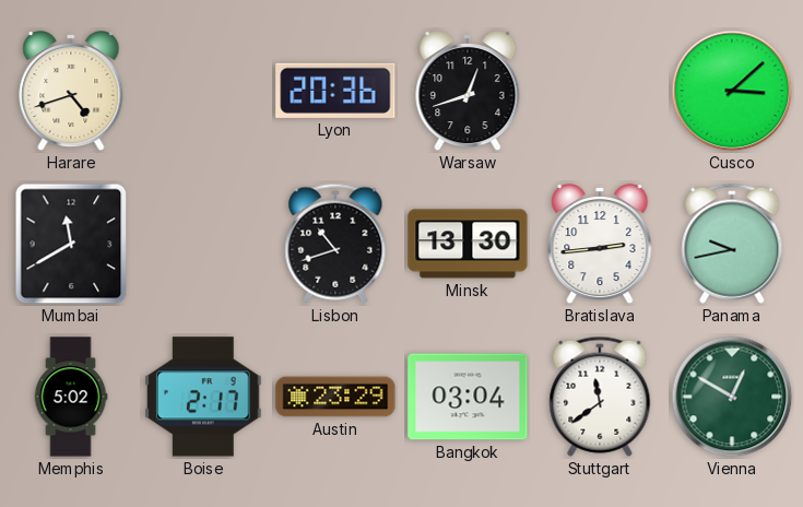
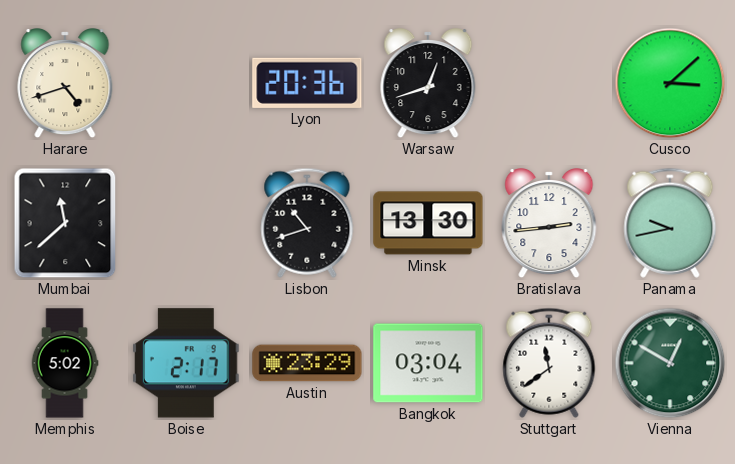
Mumbai: 11:40 -> 11:38 (65, 223)
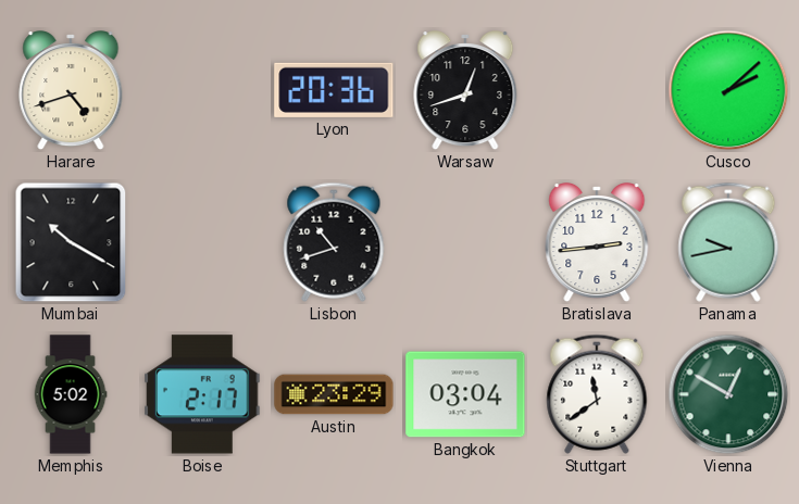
Cusco: 3:08 -> 2:08 (728, 90)
Mumbai: 11:38 -> 10:20 (71, 242)
Minsk: 13:30 -> none (428, 223)
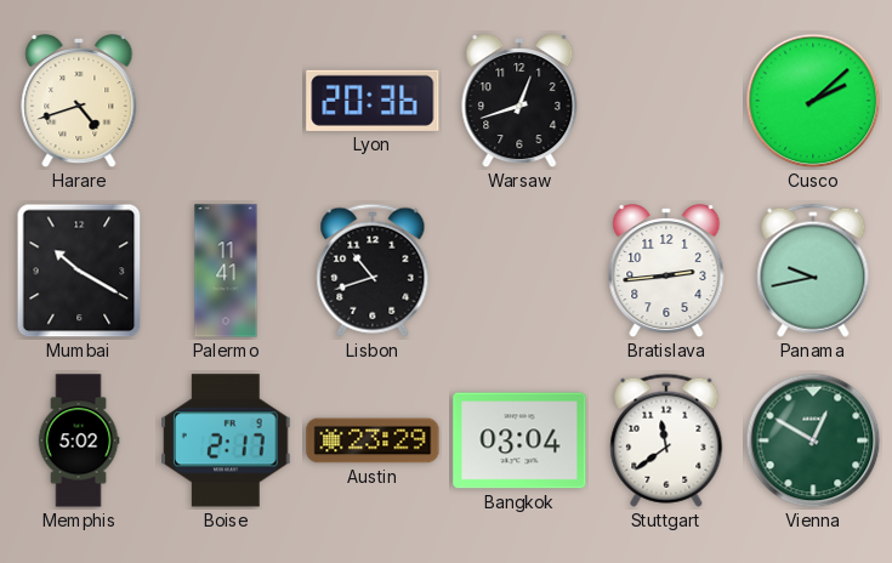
Palermo: none -> 11:41 (226, 271)
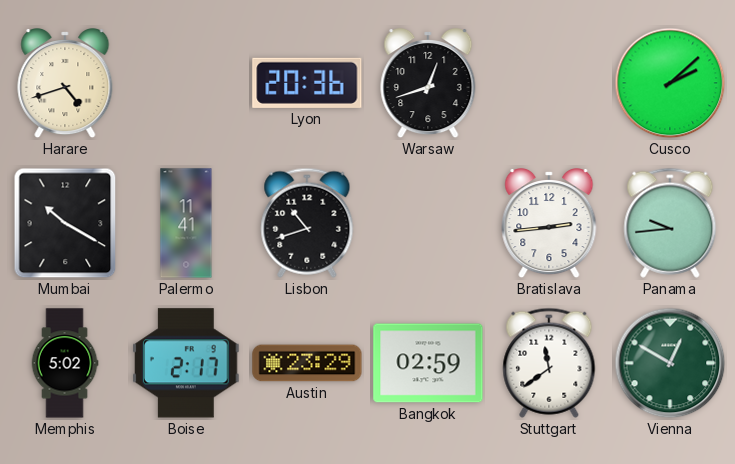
Panama: 9:43 -> 9:44 (670, 223)
Bangkok: 03:04 -> 02:59 (428, 363)
